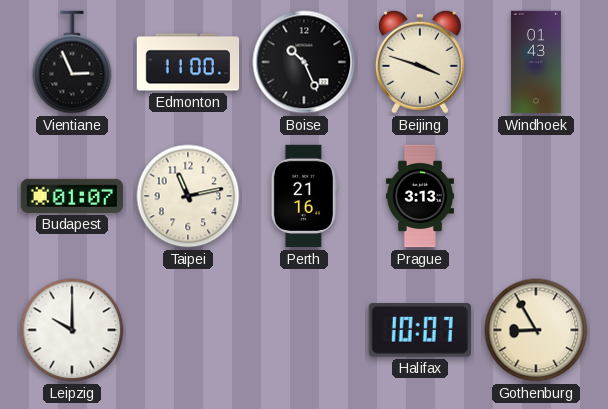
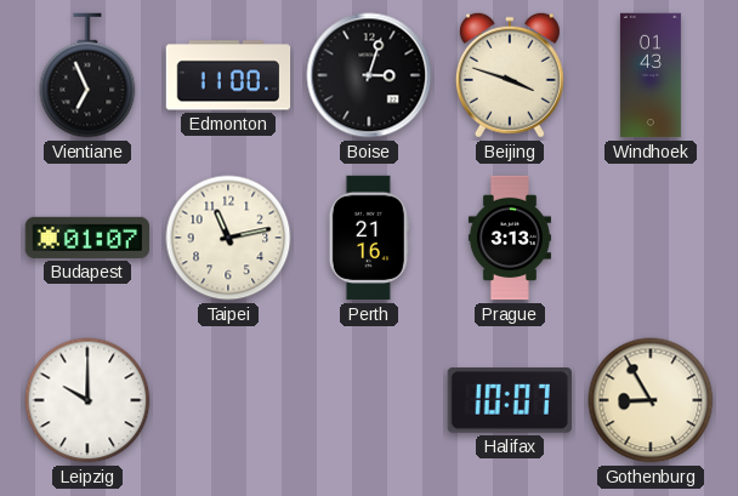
Vientiane: 2:56 -> 6:56 (87, 75)
Boise: 10:26 -> 3:03 (369, 75)
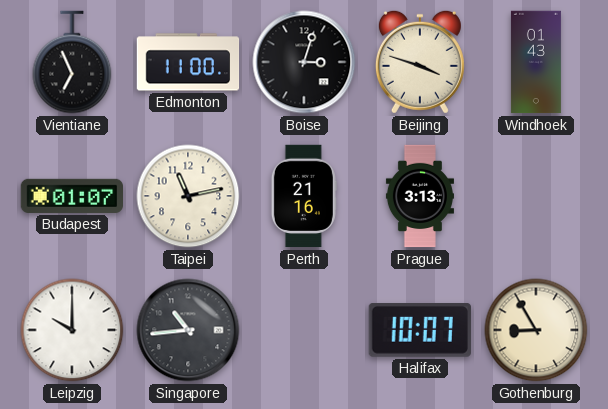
Singapore: none -> 10:44 (188, 330)
